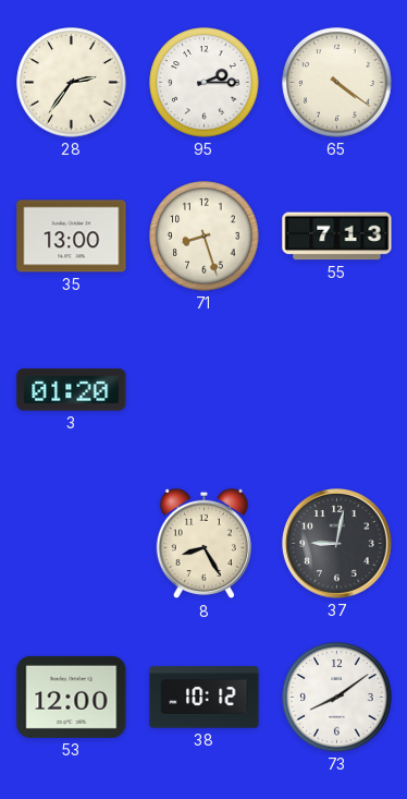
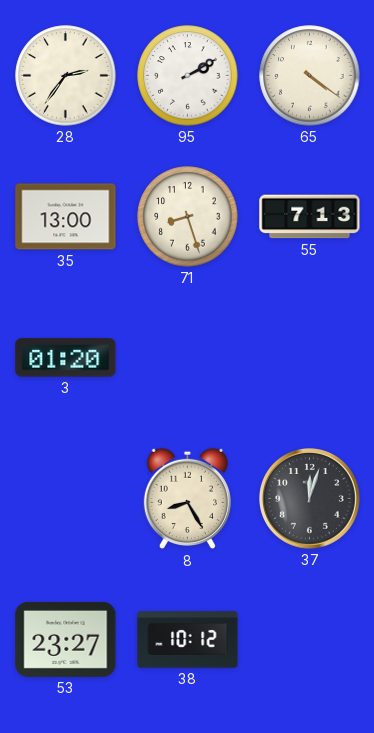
95: 2:15 -> 2:10 (188, 76)
37: 9:02 -> 12:03 (310, 499)
53: 12:00 -> 23:27 (66, 639)
73: 8:09 -> none (337, 698)
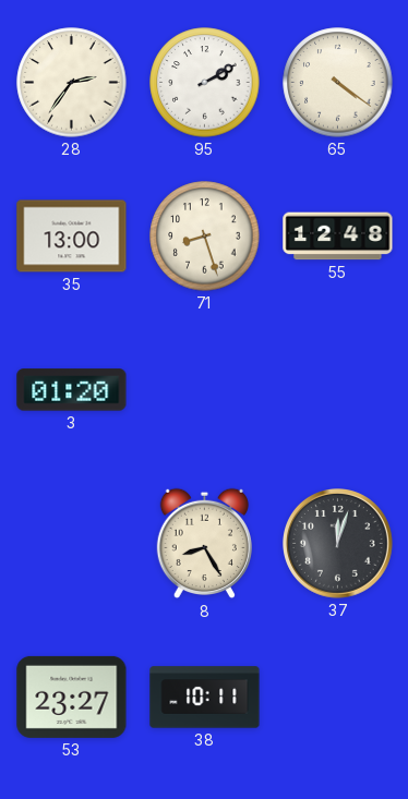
55: 7:13 -> 12:48 (338, 237)
38: 10:12 -> 10:11 (205, 698)
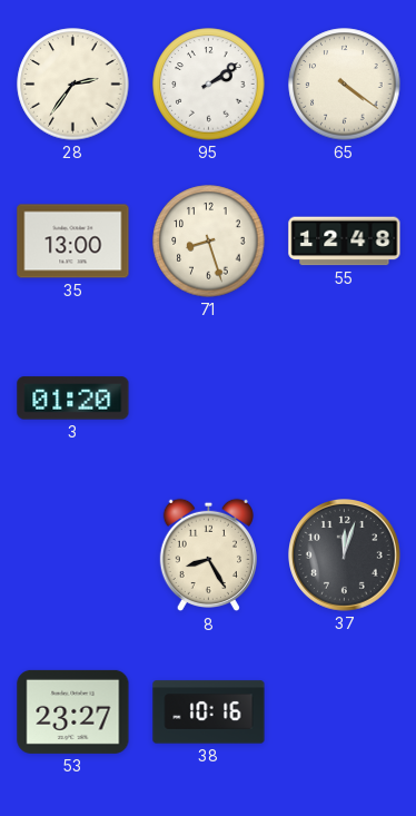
95: 2:10 -> 2:09 (209, 85)
38: 10:11 -> 10:16 (209, 712)
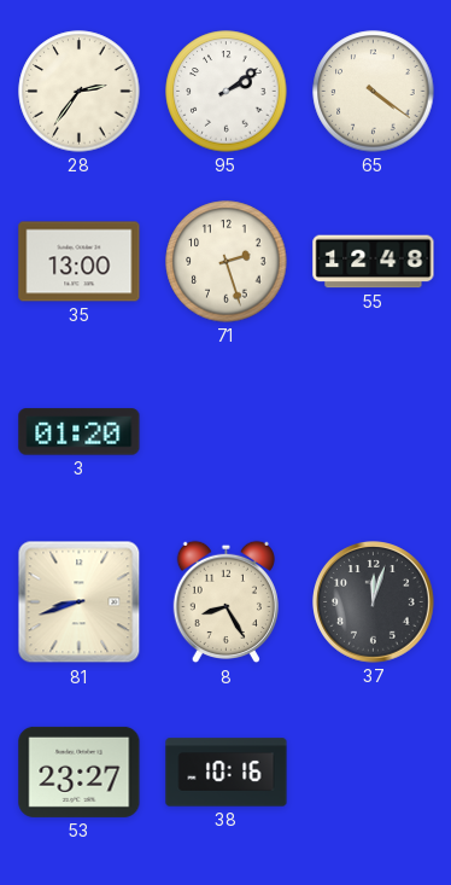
71: 8:27 -> 2:27 (227, 262)
81: none -> 8:42 (80, 602)
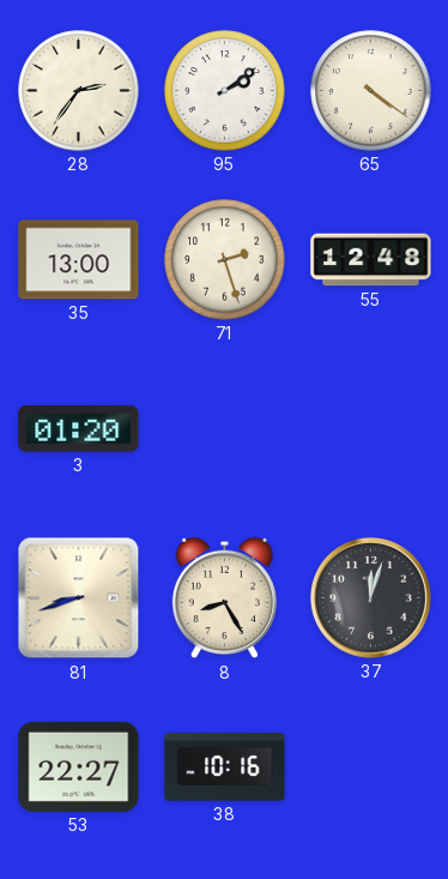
53: 23:27 -> 22:27 (79, 766)
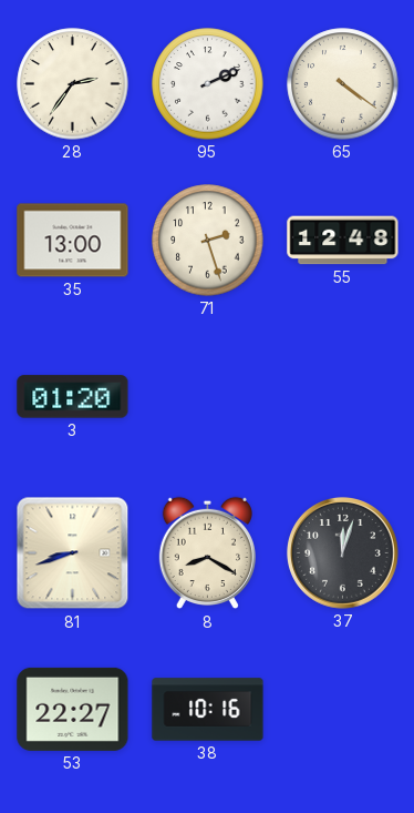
95: 2:09 -> 2:11 (208, 84)
8: 8:25 -> 8:20 (207, 553)
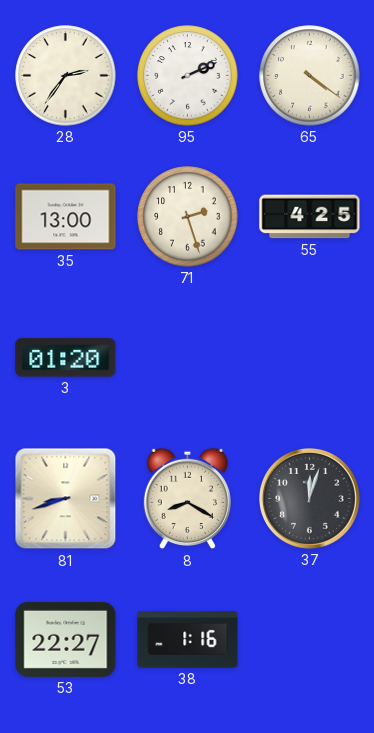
55: 12:48 -> 4:25 (310, 217)
38: 10:16 -> 1:16 (188, 640)
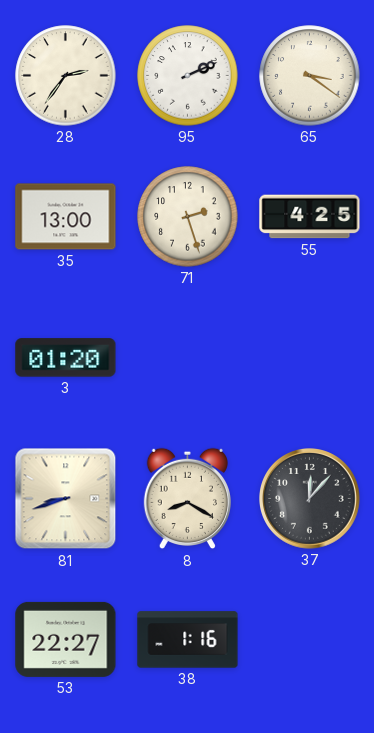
65: 4:21 -> 3:21 (310, 76)
37: 12:03 -> 12:07 (310, 499)
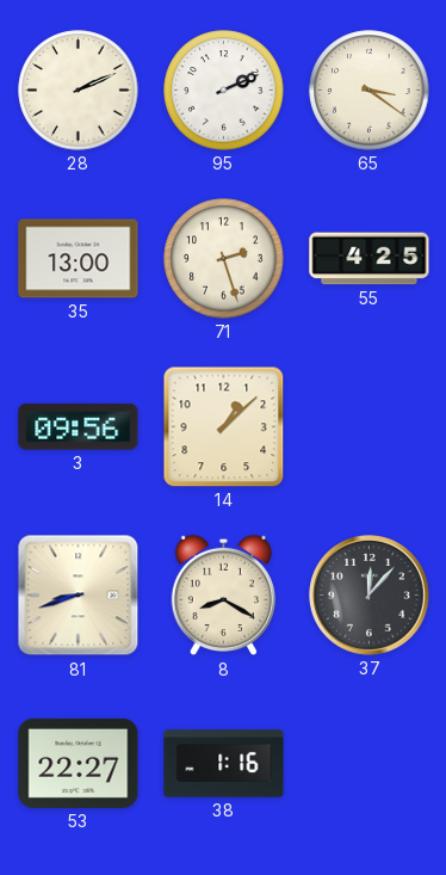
28: 2:36 -> 2:11 (79, 91)
3: 01:20 -> 09:56 (79, 427)
14: none -> 1:08 (224, 427)
